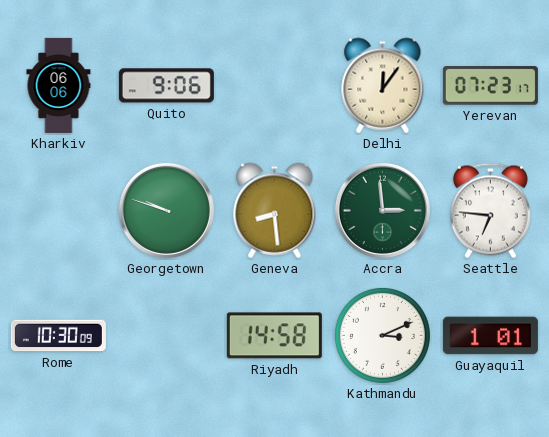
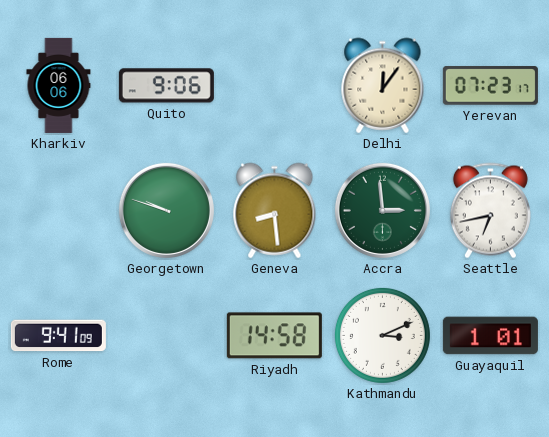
Seattle: 6:46 -> 6:43 (490, 211)
Rome: 10:30 -> 9:41 (58, 336)
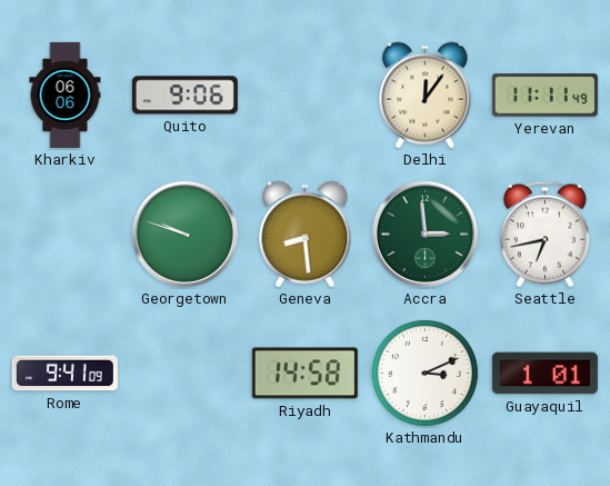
Yerevan: 07:23 -> 11:11 (544, 96)
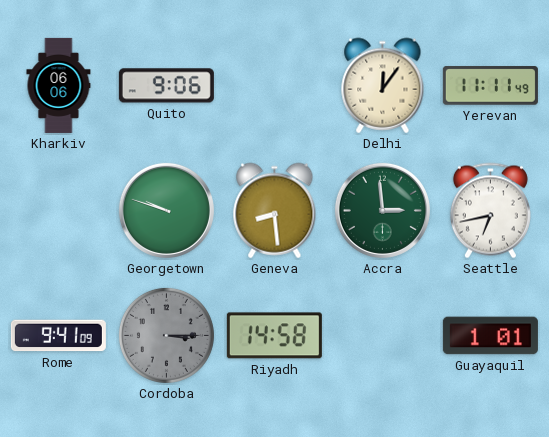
Cordoba: none -> 3:15 (166, 335)
Kathmandu: 3:11 -> none (424, 373)
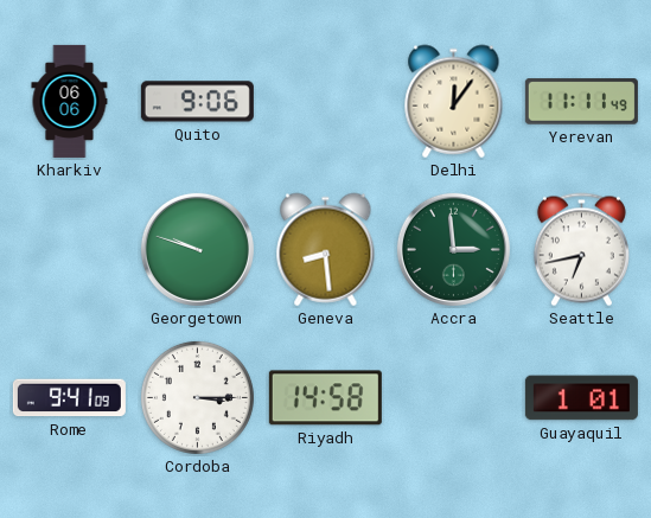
Cordoba dial: grey -> white (197, 397)
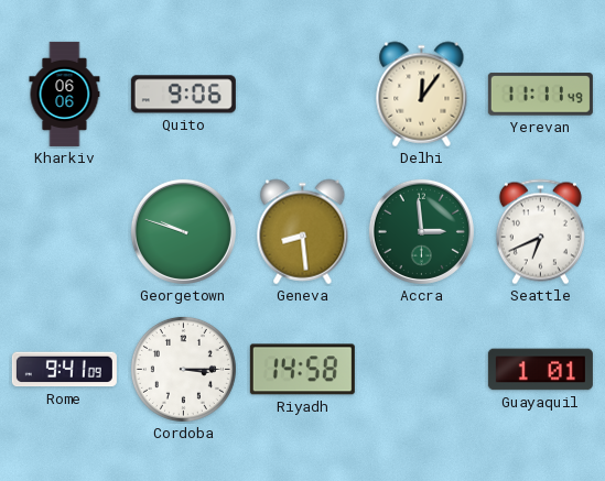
Seattle: 6:43 -> 6:41 (540, 232)
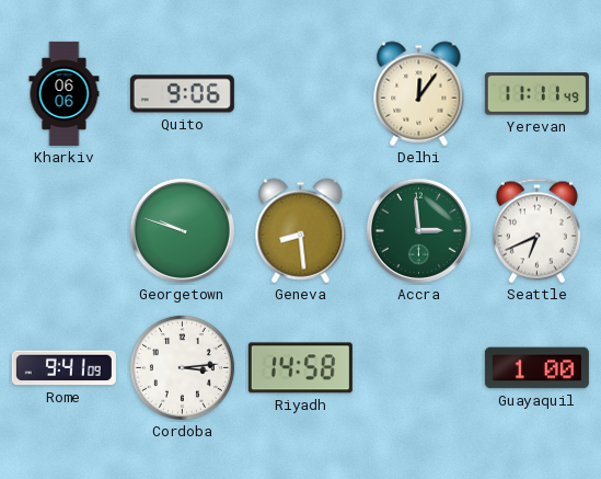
Cordoba: 3:15 -> 3:14 (182, 367)
Guayaquil: 1:01 -> 1:00 (536, 368)
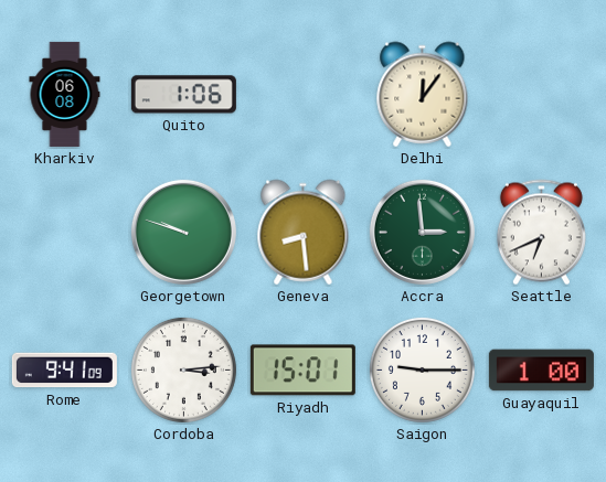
Kharkiv: 06:06 -> 06:08 (65, 94)
Quito: 9:06 -> 1:06 (183, 95)
Yerevan: 11:11 -> none (536, 94)
Riyadh: 14:58 -> 15:01 (302, 371)
Saigon: none -> 9:15 (422, 369)
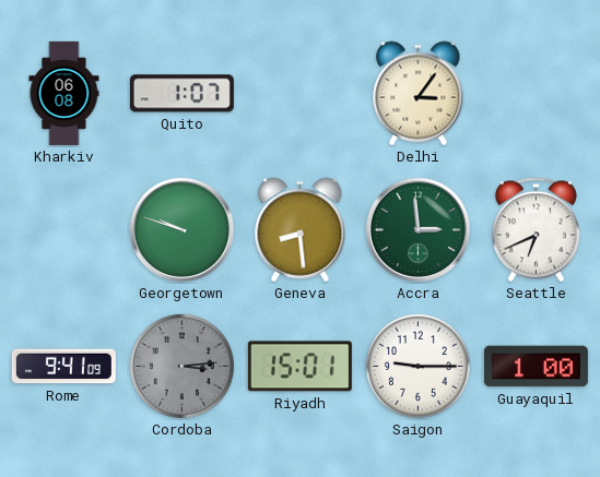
Quito: 1:06 -> 1:07 (181, 94)
Delhi: 12:06 -> 3:06 (419, 94)
Cordoba dial: white -> grey (181, 366)
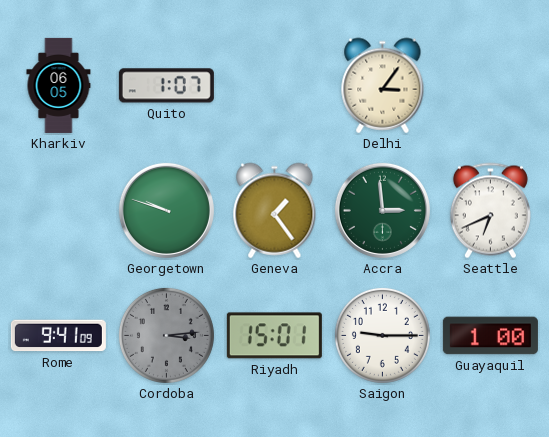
Kharkiv: 06:08 -> 06:05 (59, 85)
Geneva: 8:29 -> 1:24 (275, 211)
